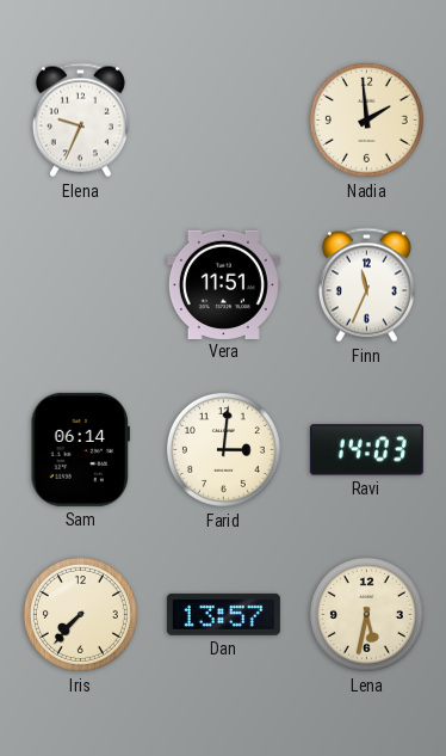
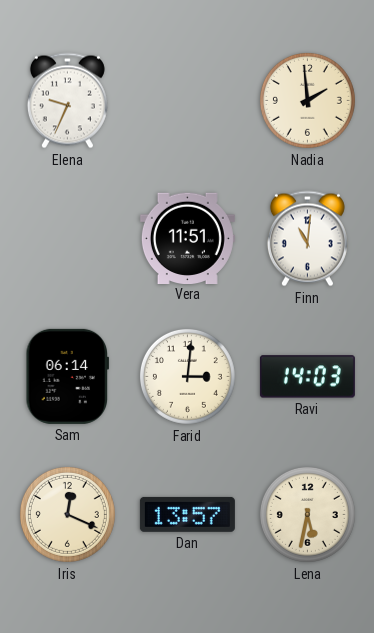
Finn: 11:34 -> 11:01 (307, 239)
Iris: 7:37 -> 12:19 (67, 514)
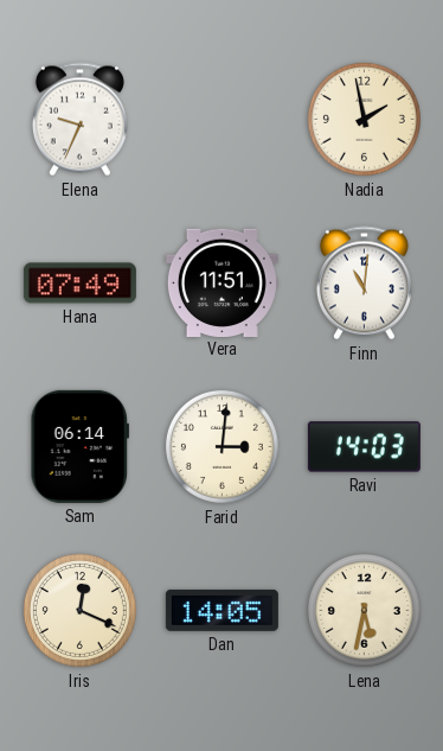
Nadia: 1:59 -> 1:58 (364, 119)
Hana: none -> 07:49 (79, 284)
Dan: 13:57 -> 14:05 (221, 610)
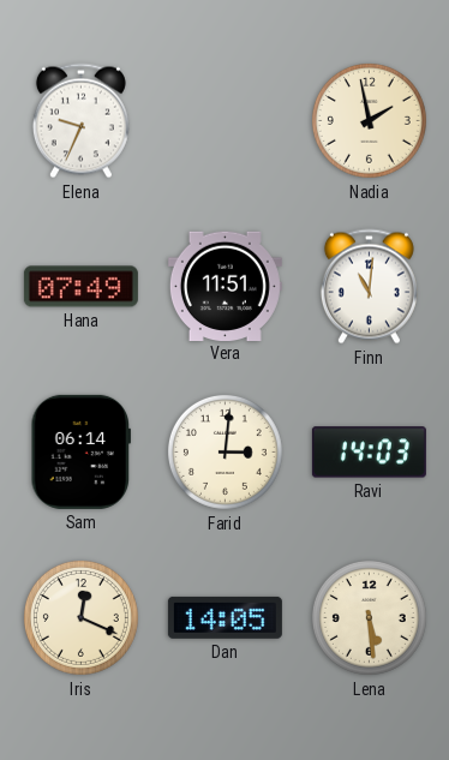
Lena: 5:32 -> 5:29 (369, 617)
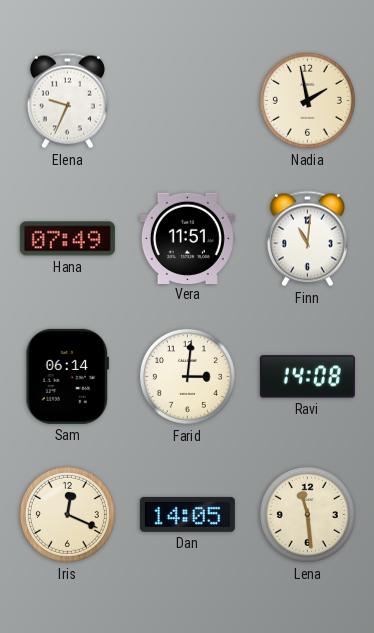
Ravi: 14:03 -> 14:08 (307, 377)
Lena: 5:29 -> 11:29 (307, 514)
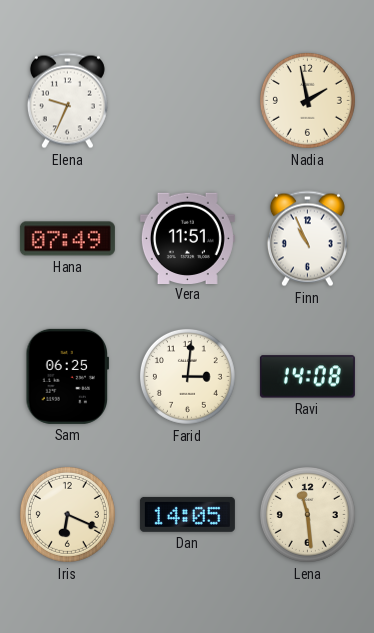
Finn: 11:01 -> 10:56 (307, 239)
Sam: 06:14 -> 06:25 (67, 376)
Iris: 12:19 -> 6:19 (67, 514)
